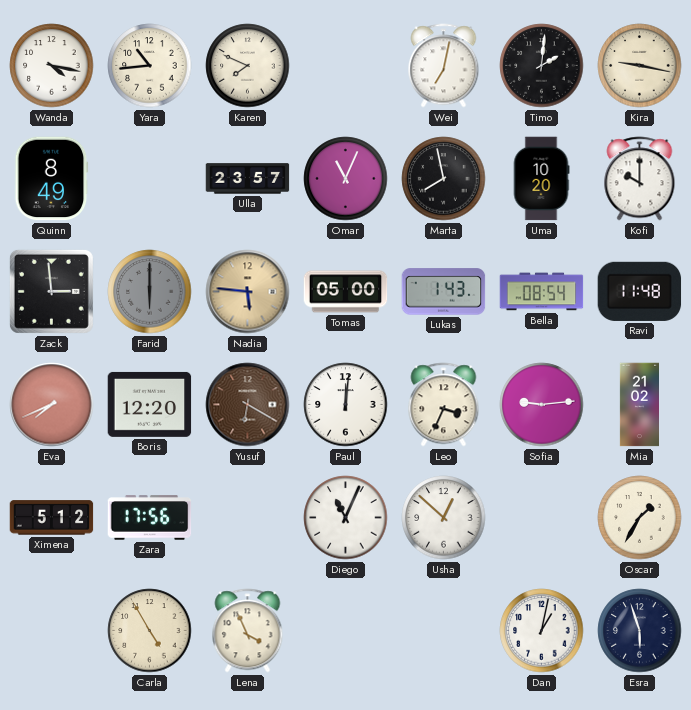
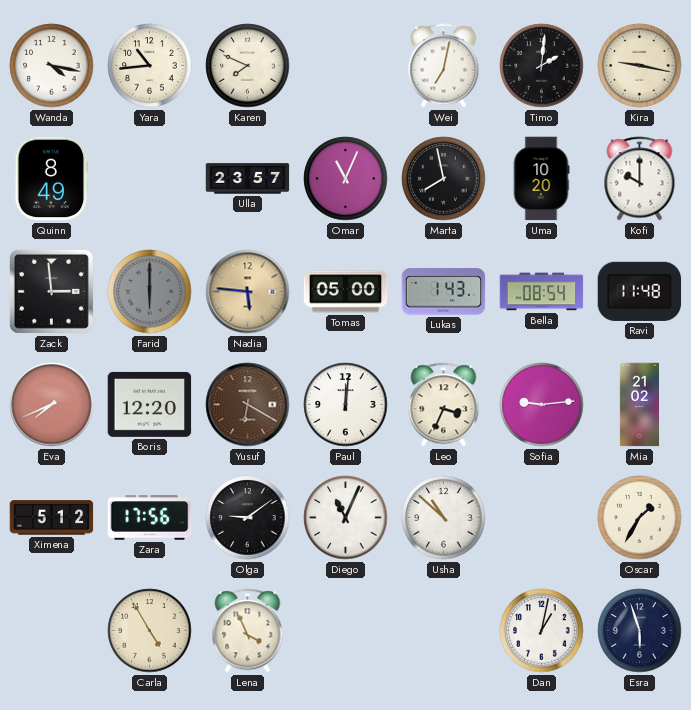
Olga: none -> 9:09 (248, 518)
Usha: 12:52 -> 10:52 (444, 518)
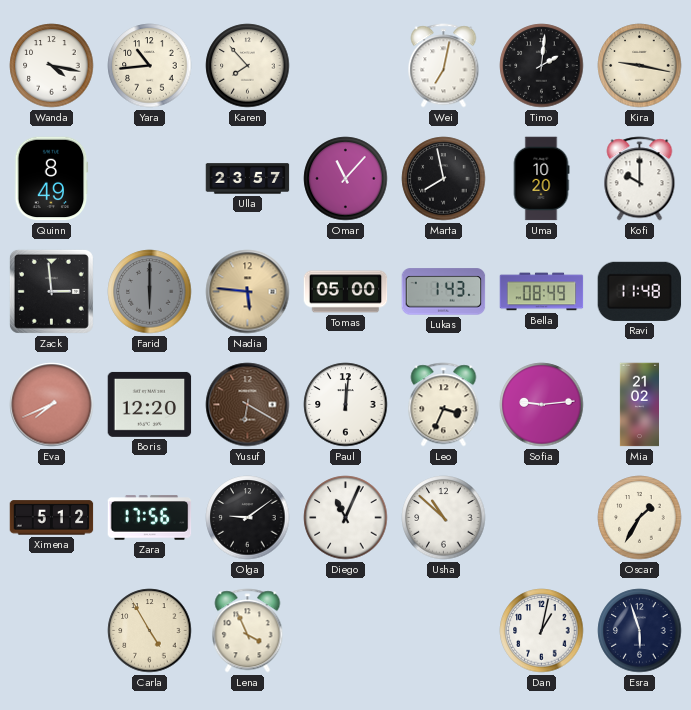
Karen: 7:49 -> 7:53 (248, 66)
Omar: 11:04 -> 11:07 (346, 179)
Bella: 08:54 -> 08:49 (542, 292)
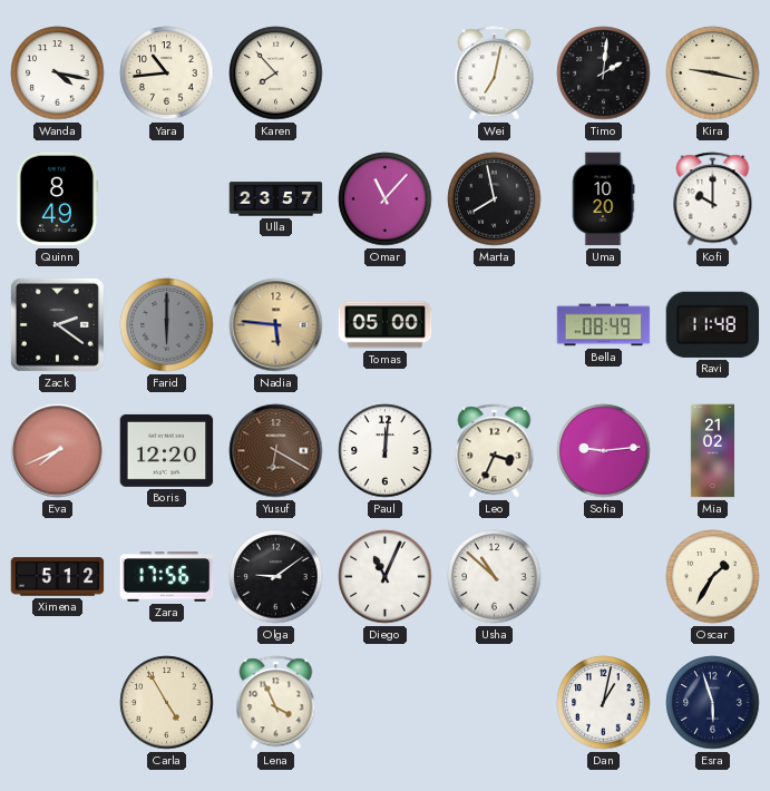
Zack: 2:59 -> 2:21 (57, 324)
Lukas: 1:43 -> none (444, 292)
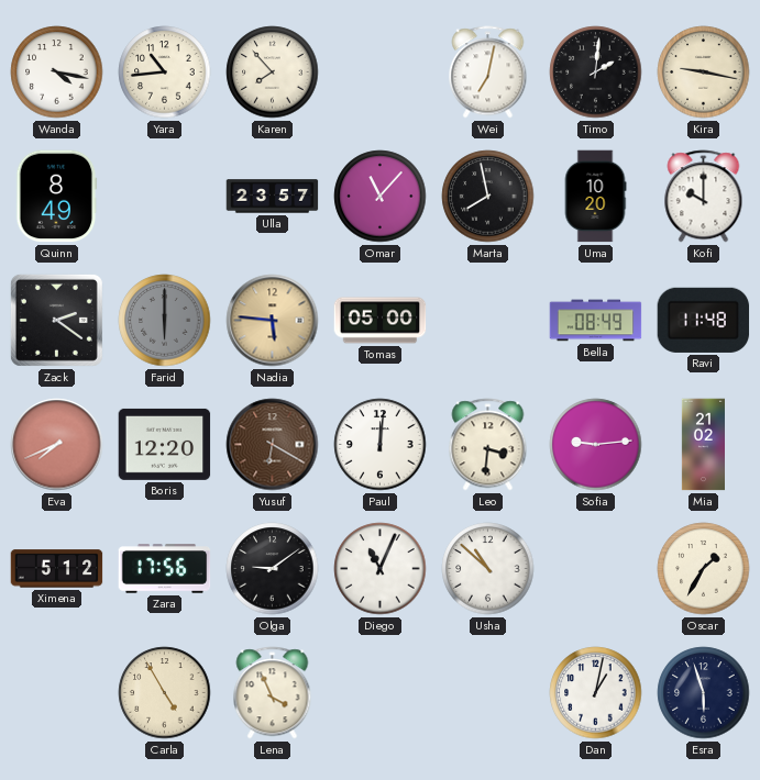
Leo: 3:34 -> 3:31 (488, 445)
